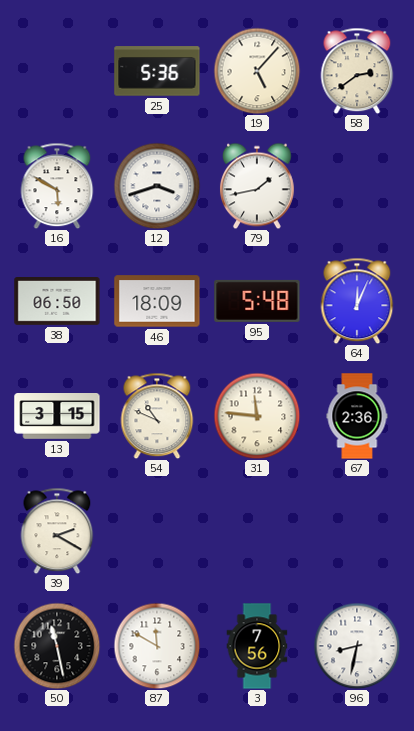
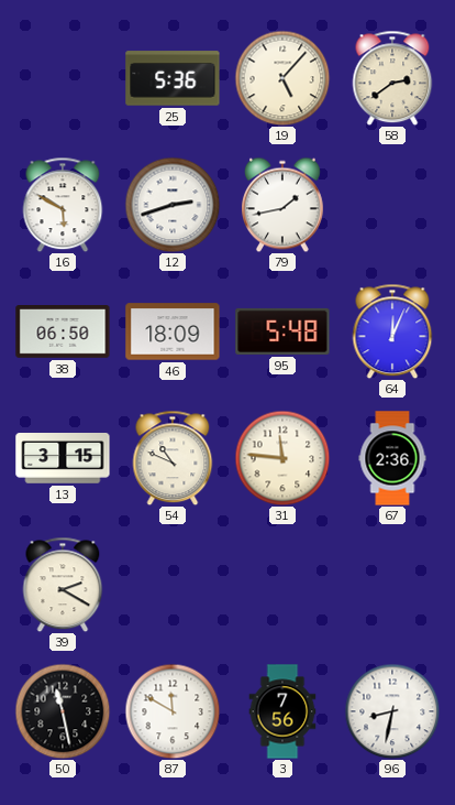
12: 3:42 -> 2:42 (173, 205)
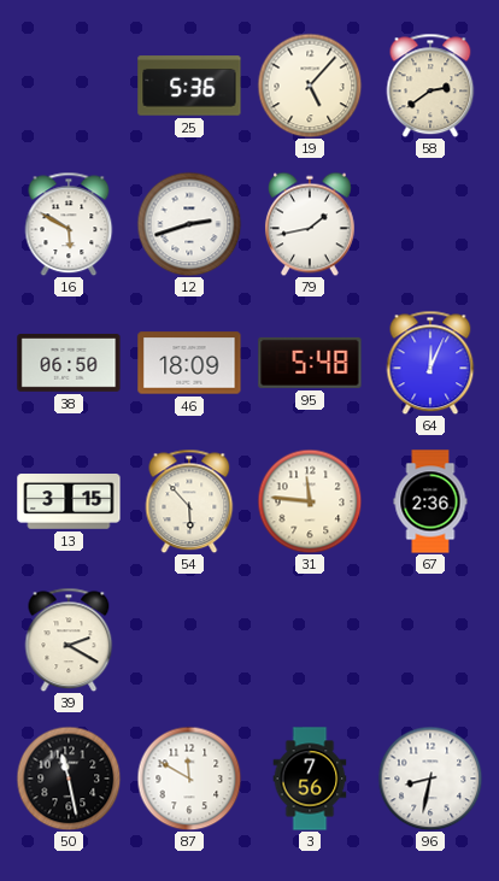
54: 10:49 -> 5:53 (189, 501)
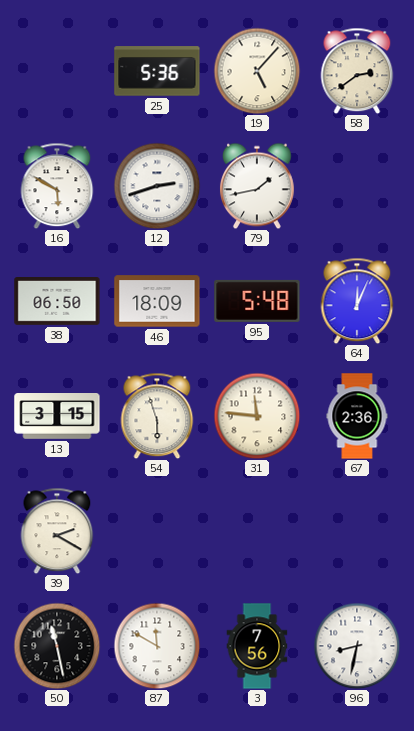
54: 5:53 -> 5:57 (157, 416)
